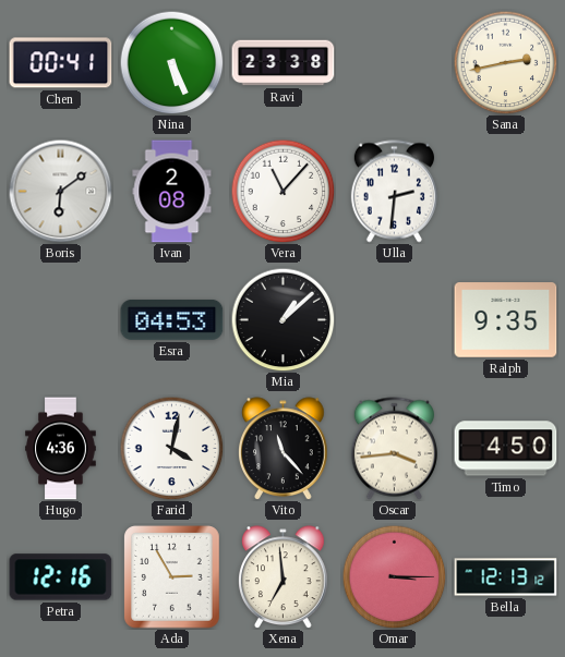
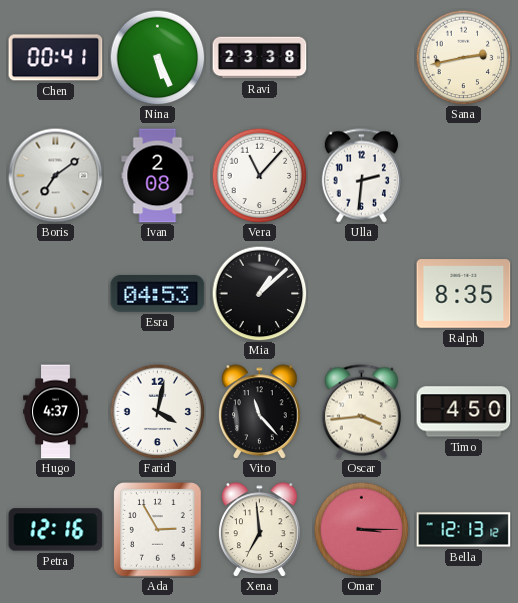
Boris: 6:09 -> 7:09 (55, 175)
Ralph: 9:35 -> 8:35 (464, 294)
Hugo: 4:36 -> 4:37 (56, 412)
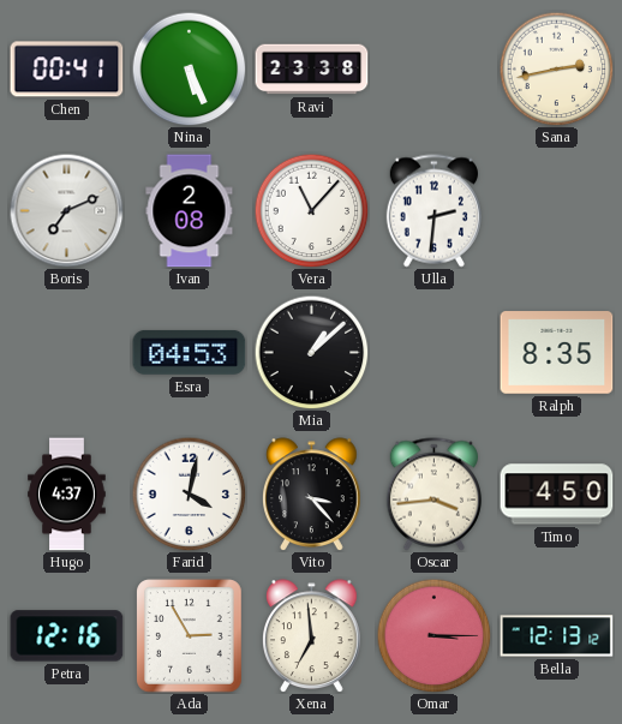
Boris: 7:09 -> 7:11 (66, 210)
Vito: 11:23 -> 3:23 (312, 493)
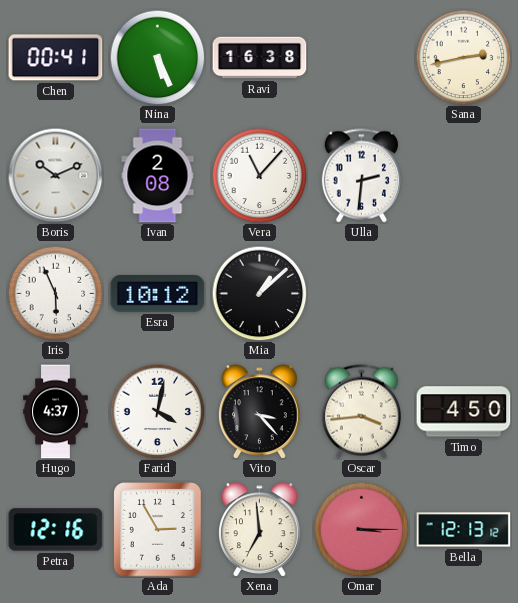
Ravi: 23:38 -> 16:38 (260, 58)
Boris: 7:11 -> 10:11 (55, 175)
Iris: none -> 5:56 (55, 293)
Esra: 04:53 -> 10:12 (158, 294)
Ralph: 8:35 -> none (557, 353)
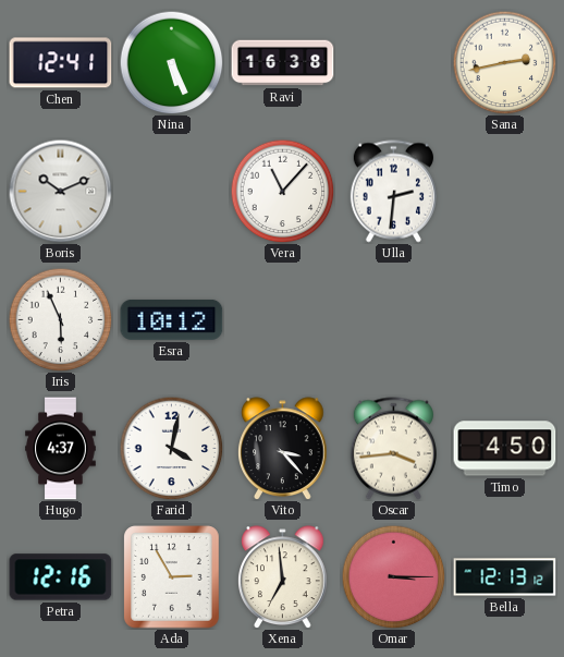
Chen: 00:41 -> 12:41 (61, 63)
Ivan: 2:08 -> none (158, 176)
Mia: 1:08 -> none (259, 293)
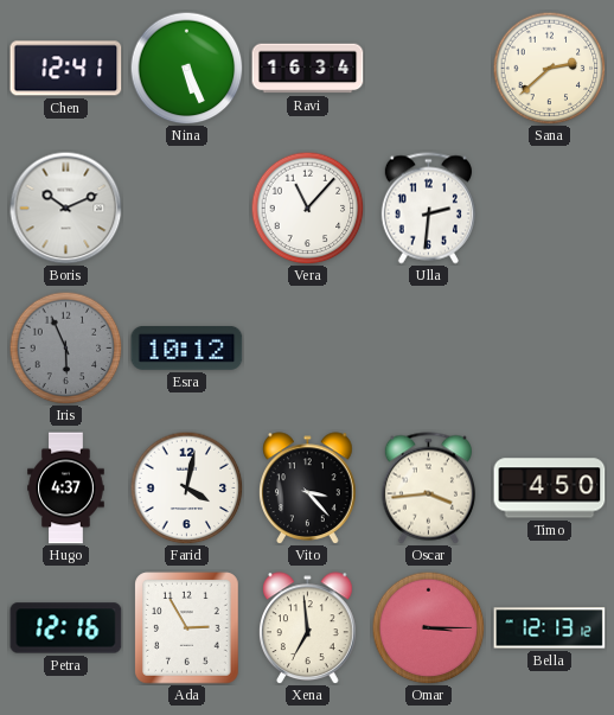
Ravi: 16:38 -> 16:34 (308, 69)
Sana: 2:43 -> 2:38 (549, 68)
Iris dial: white -> grey (65, 347)
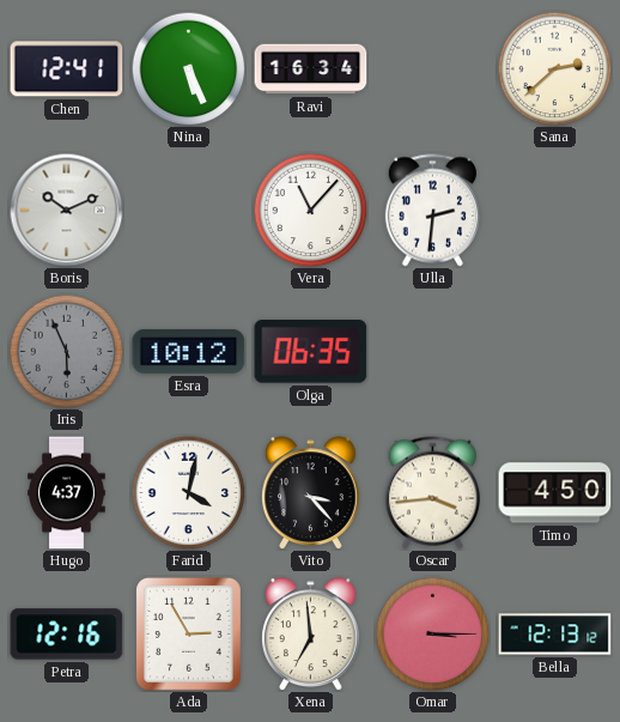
Olga: none -> 06:35 (311, 352)
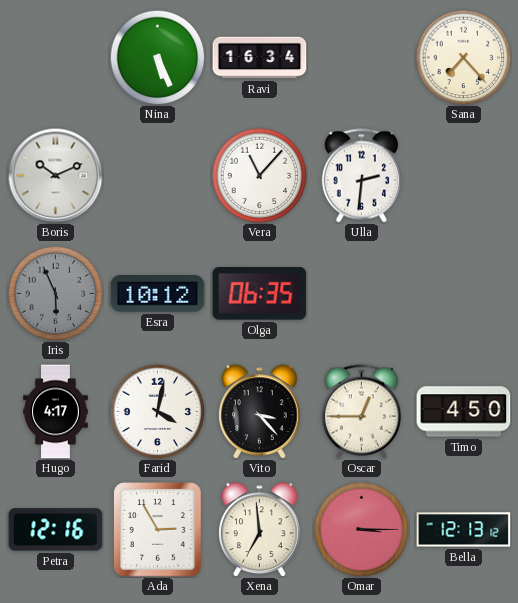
Chen: 12:41 -> none (67, 69)
Sana: 2:38 -> 7:23 (463, 57)
Hugo: 4:37 -> 4:17 (56, 412)
Oscar: 3:44 -> 12:45 (361, 412)
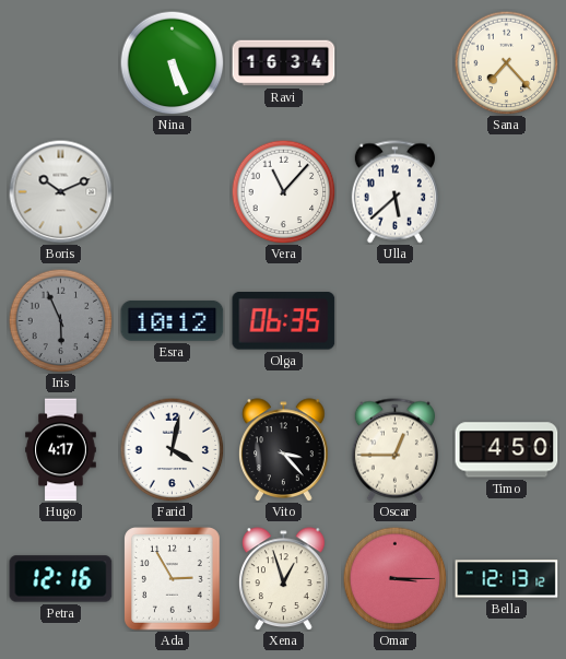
Ulla: 2:31 -> 5:38 (394, 192)
Xena: 6:59 -> 12:57 (284, 578)
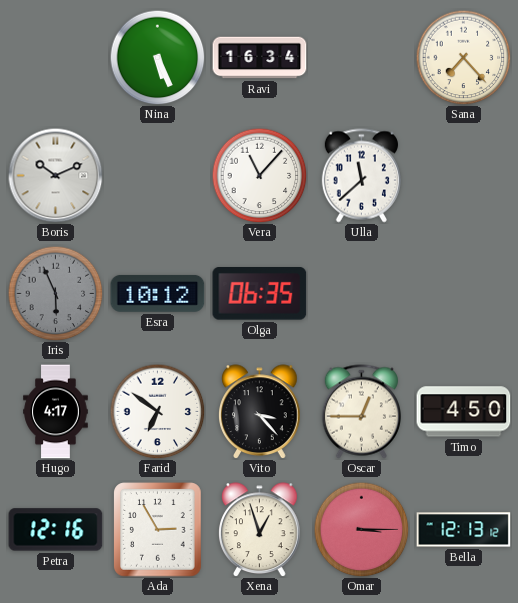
Ulla: 5:38 -> 11:38 (361, 176)
Farid: 4:02 -> 6:51 (157, 411)
